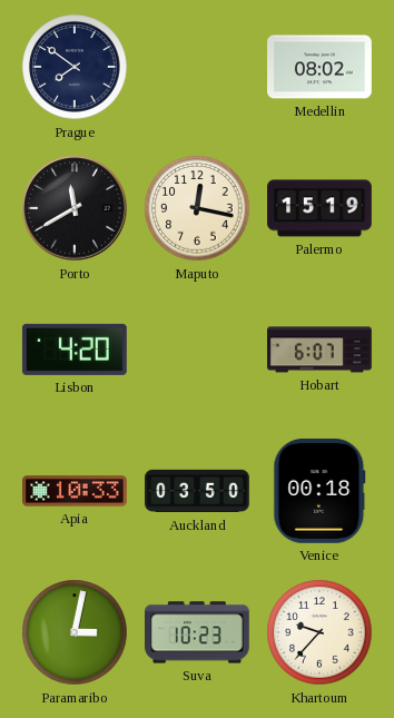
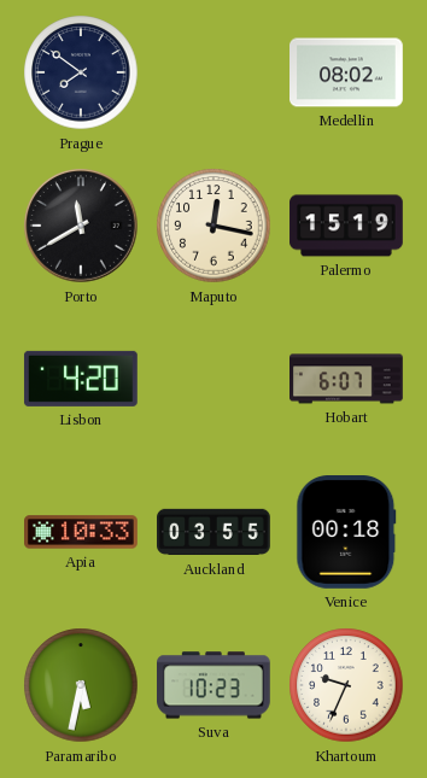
Auckland: 03:50 -> 03:55 (213, 532)
Paramaribo: 3:02 -> 5:32 (81, 685)
Khartoum: 9:37 -> 9:34 (346, 685)
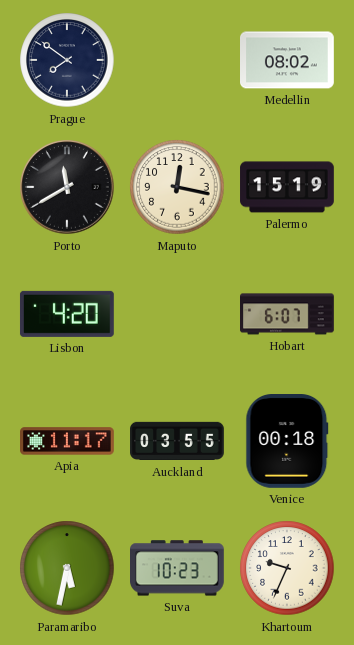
Apia: 10:33 -> 11:17 (68, 441)
